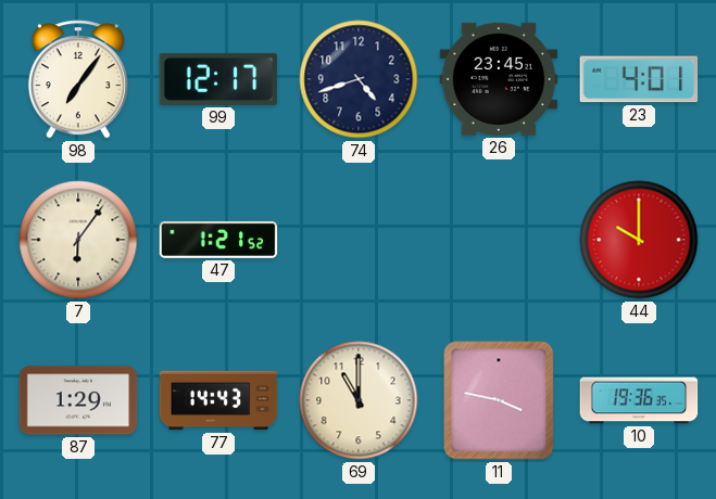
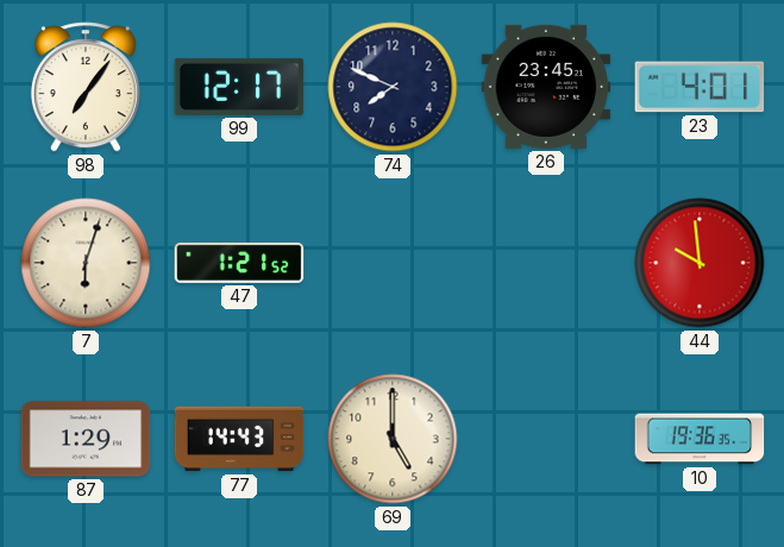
74: 4:42 -> 7:49 (393, 87)
7: 6:06 -> 6:03 (86, 263)
44: 10:00 -> 9:59 (700, 263)
69: 11:00 -> 5:00 (393, 439)
11: 3:47 -> none (499, 400)
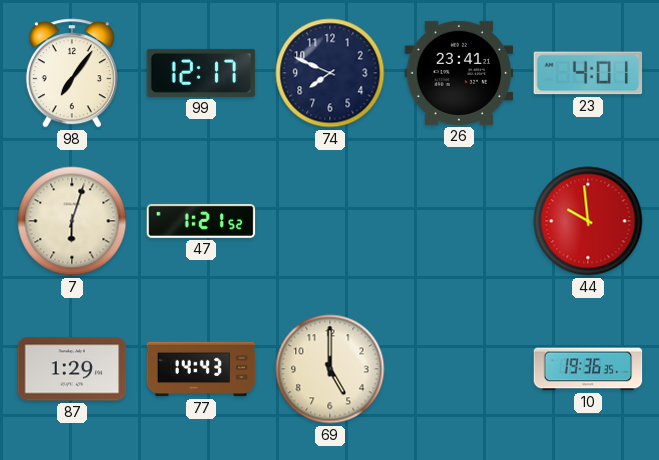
26: 23:45 -> 23:41 (459, 73)
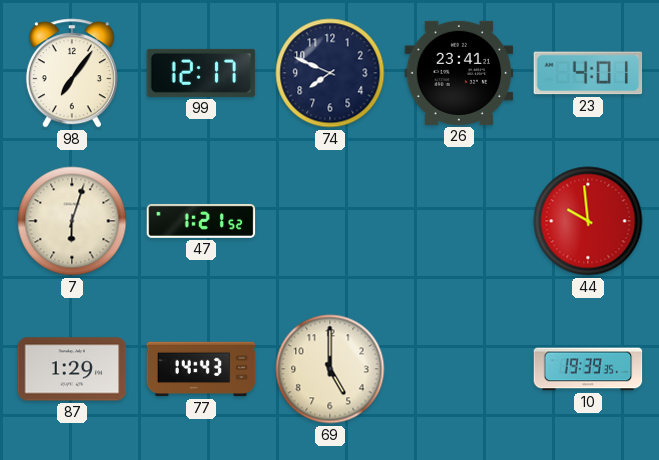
10: 19:36 -> 19:39 (588, 369)
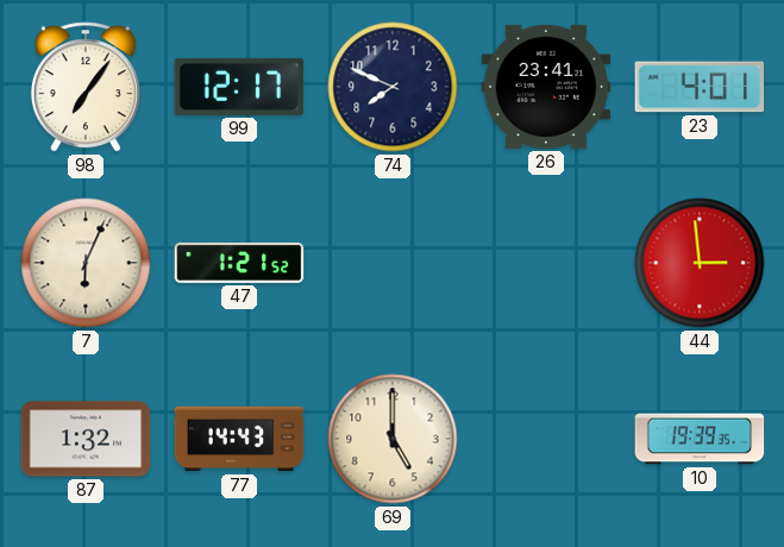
7: 6:03 -> 6:04 (86, 263)
44: 9:59 -> 2:59 (700, 263)
87: 1:29 -> 1:32 (86, 439)
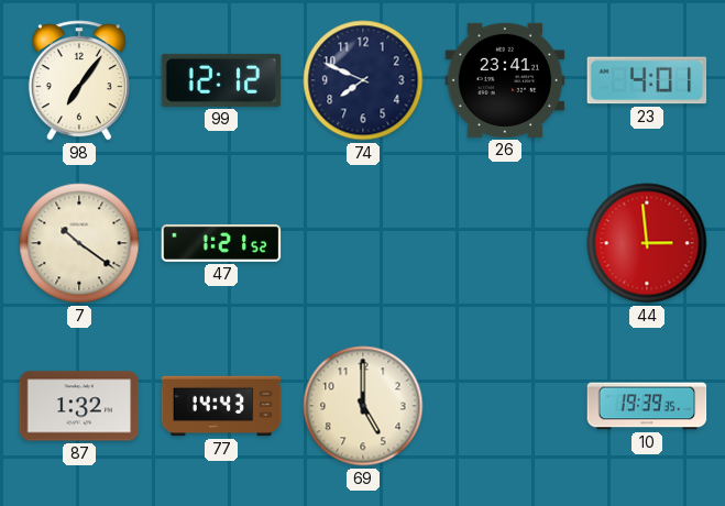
99: 12:17 -> 12:12 (221, 80)
7: 6:04 -> 10:21 (79, 243)
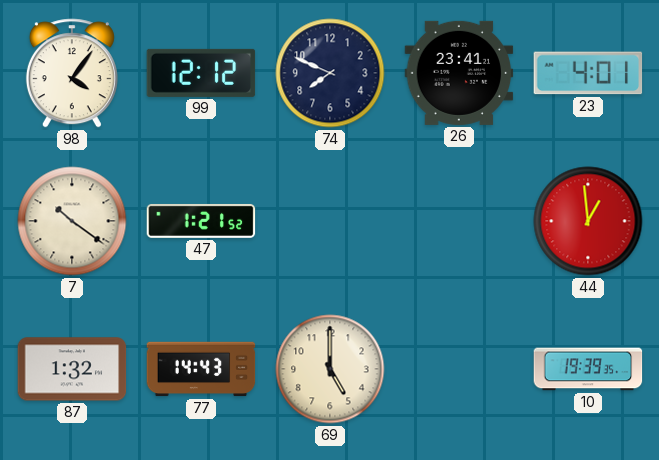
98: 7:06 -> 4:06 (72, 73)
44: 2:59 -> 12:59 (588, 221)
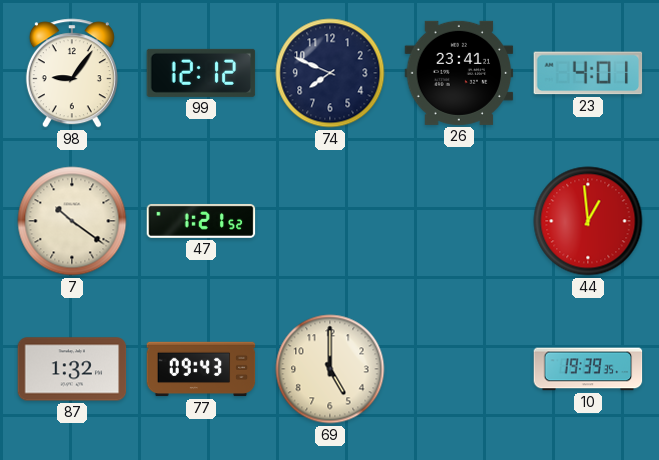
98: 4:06 -> 9:06 (72, 73)
77: 14:43 -> 09:43 (201, 369)
